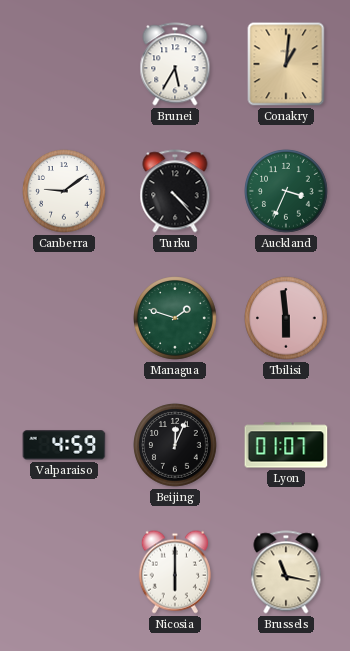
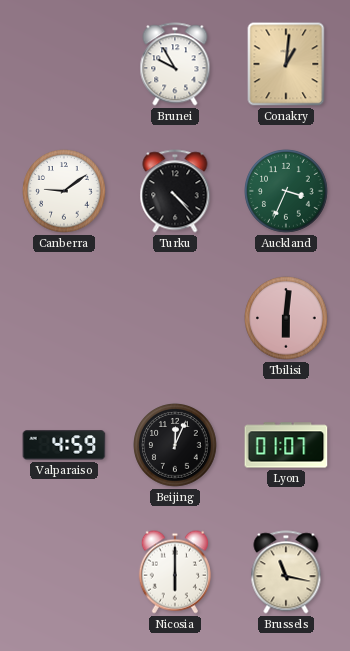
Brunei: 5:35 -> 9:55 (175, 64)
Managua: 1:48 -> none (175, 318)
Tbilisi: 5:59 -> 6:01 (286, 318)
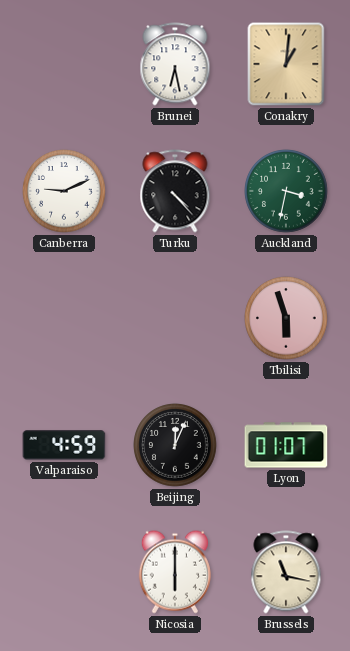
Brunei: 9:55 -> 6:28 (175, 64)
Canberra: 9:09 -> 9:11 (64, 191)
Auckland: 3:34 -> 3:32 (286, 191)
Tbilisi: 6:01 -> 5:57 (286, 318)
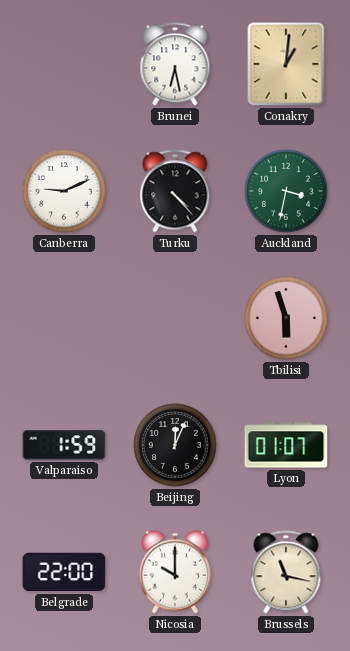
Valparaiso: 4:59 -> 1:59 (64, 445)
Belgrade: none -> 22:00 (64, 572)
Nicosia: 6:00 -> 10:00 (175, 572)
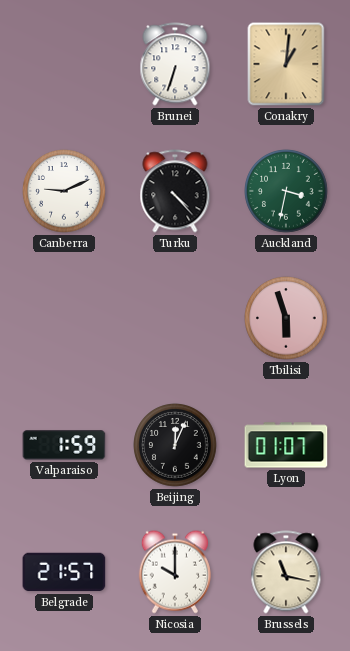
Brunei: 6:28 -> 6:33 (175, 64)
Belgrade: 22:00 -> 21:57 (64, 572)
